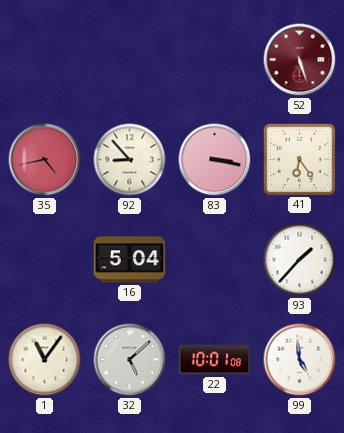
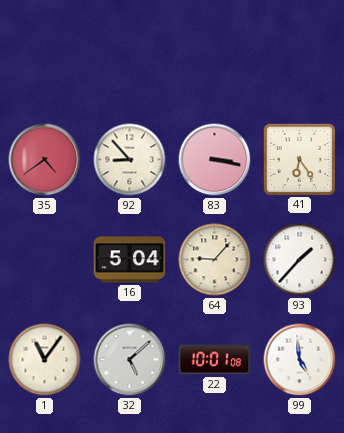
52: 5:27 -> none (300, 60)
35: 4:43 -> 4:39 (45, 160)
64: none -> 9:07 (215, 260)
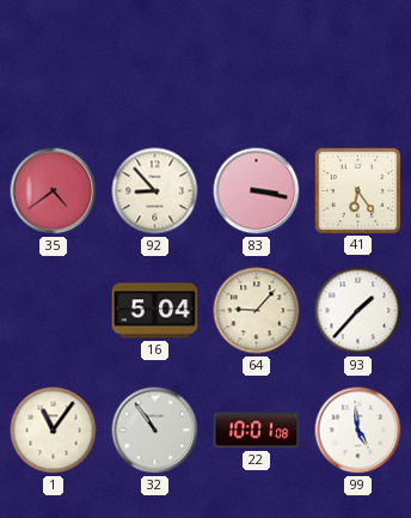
32: 5:08 -> 10:54 (155, 431)
